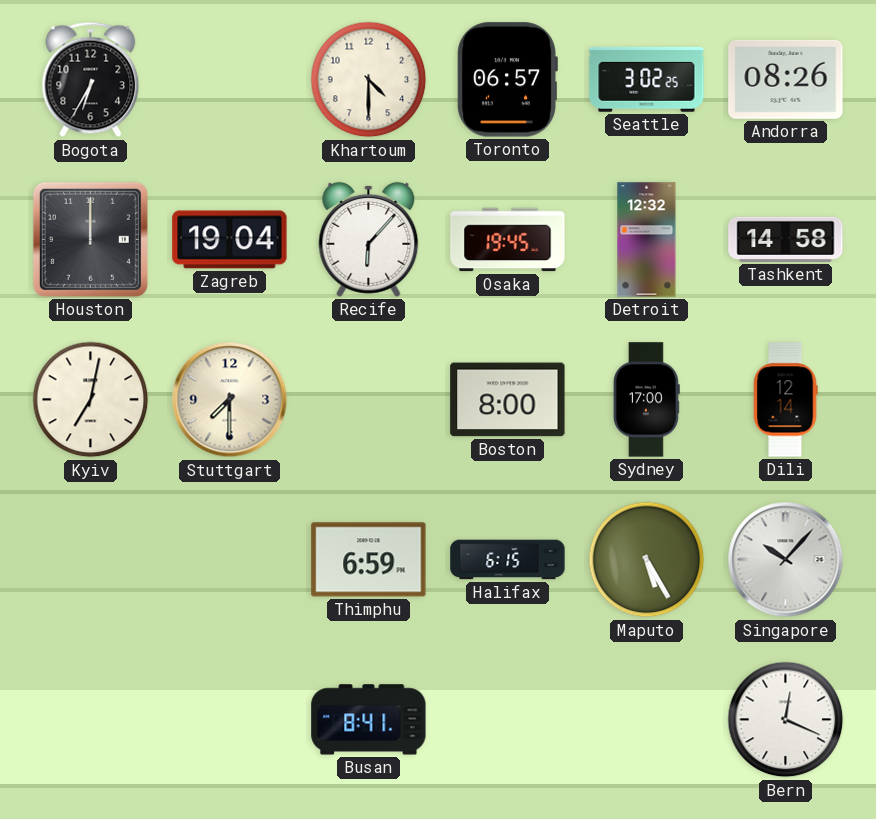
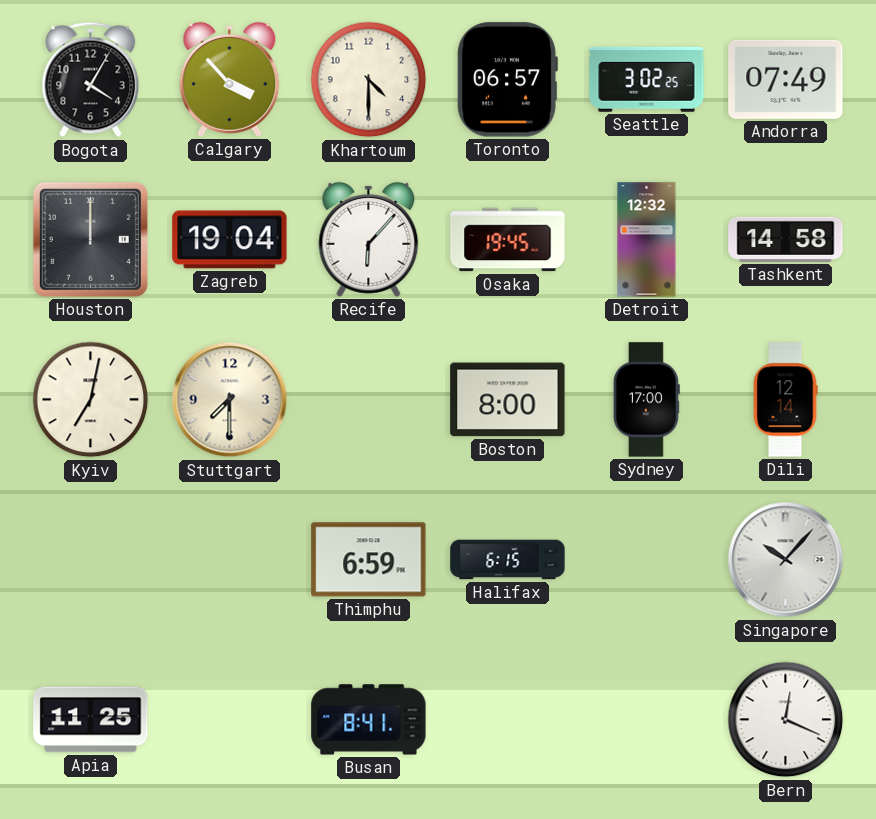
Bogota: 6:35 -> 4:05 (91, 80)
Calgary: none -> 3:53 (230, 79)
Andorra: 08:26 -> 07:49 (786, 79)
Maputo: 5:25 -> none (647, 560)
Apia: none -> 11:25 (91, 720)
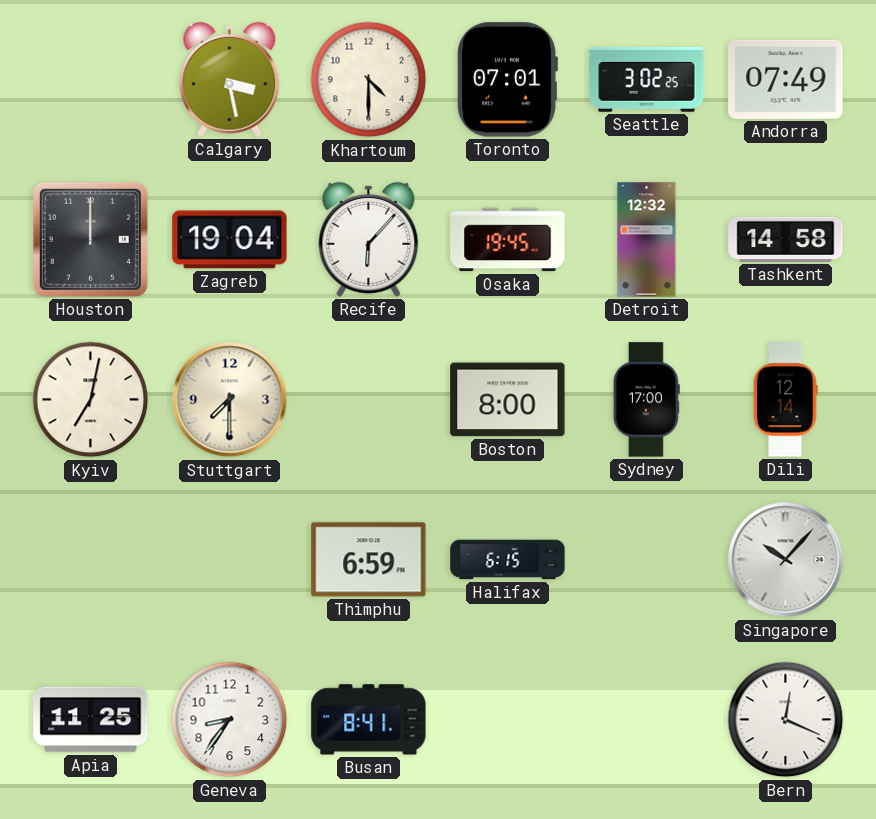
Bogota: 4:05 -> none (91, 80)
Calgary: 3:53 -> 3:28 (230, 79)
Toronto: 06:57 -> 07:01 (507, 80)
Geneva: none -> 8:36 (230, 720)
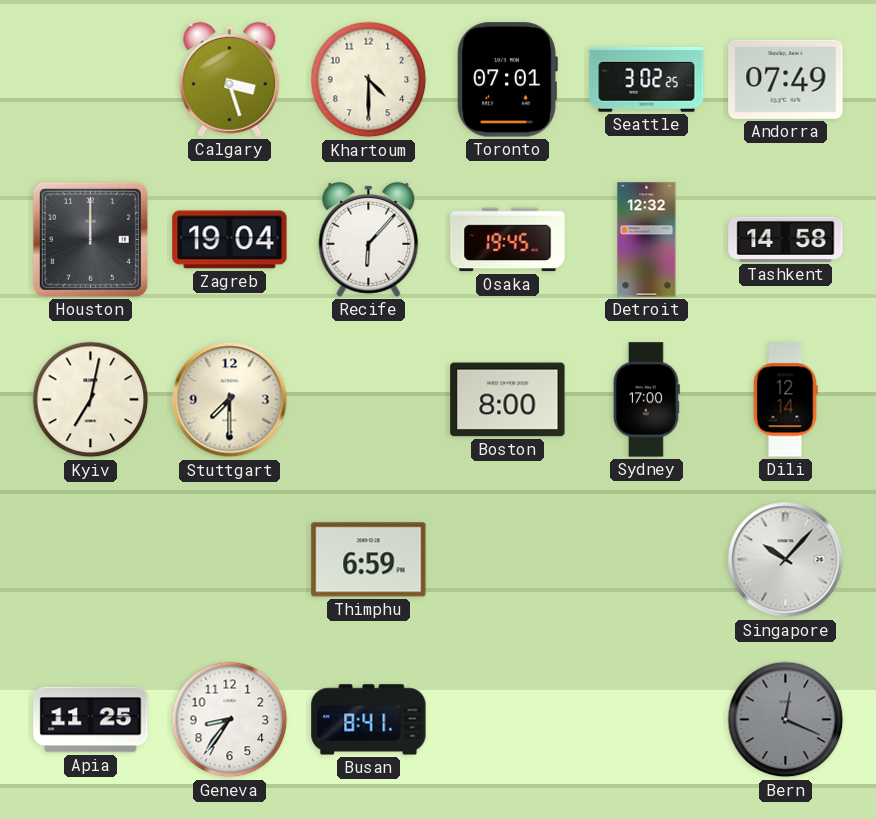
Calgary: 3:28 -> 3:27 (230, 79)
Halifax: 6:15 -> none (508, 560)
Bern dial: white -> grey (786, 720)
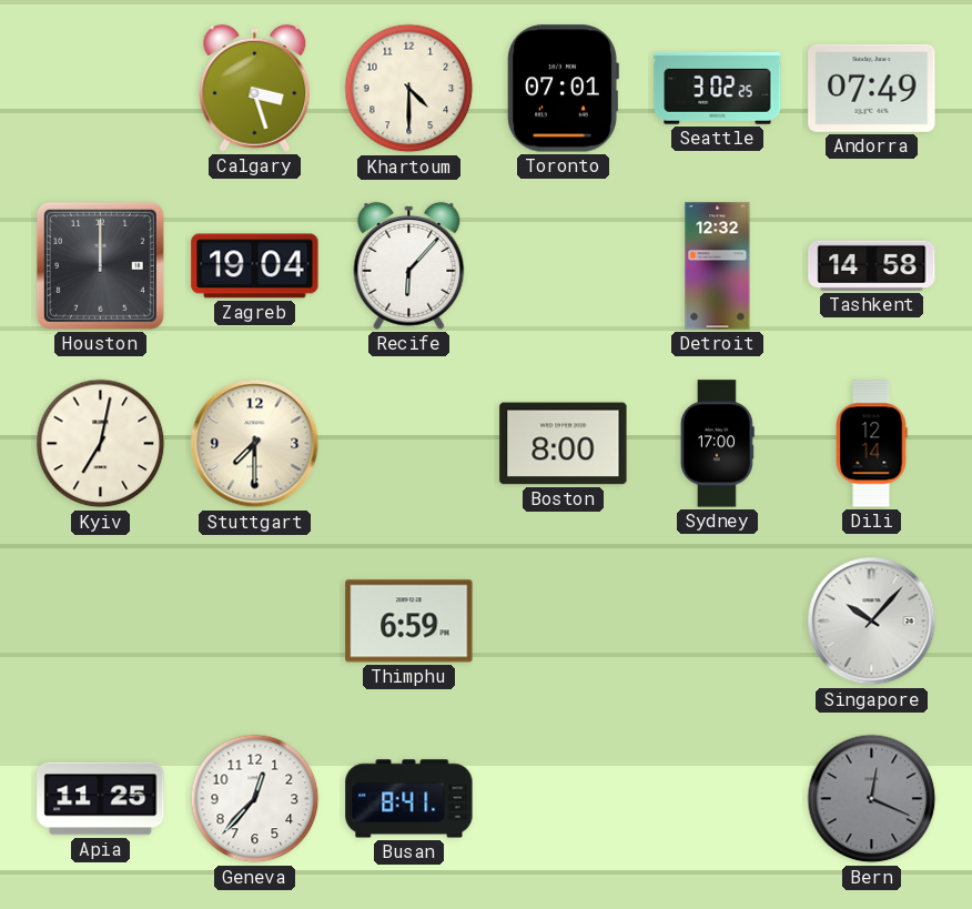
Osaka: 19:45 -> none (508, 240)
Geneva: 8:36 -> 12:37 (255, 799)
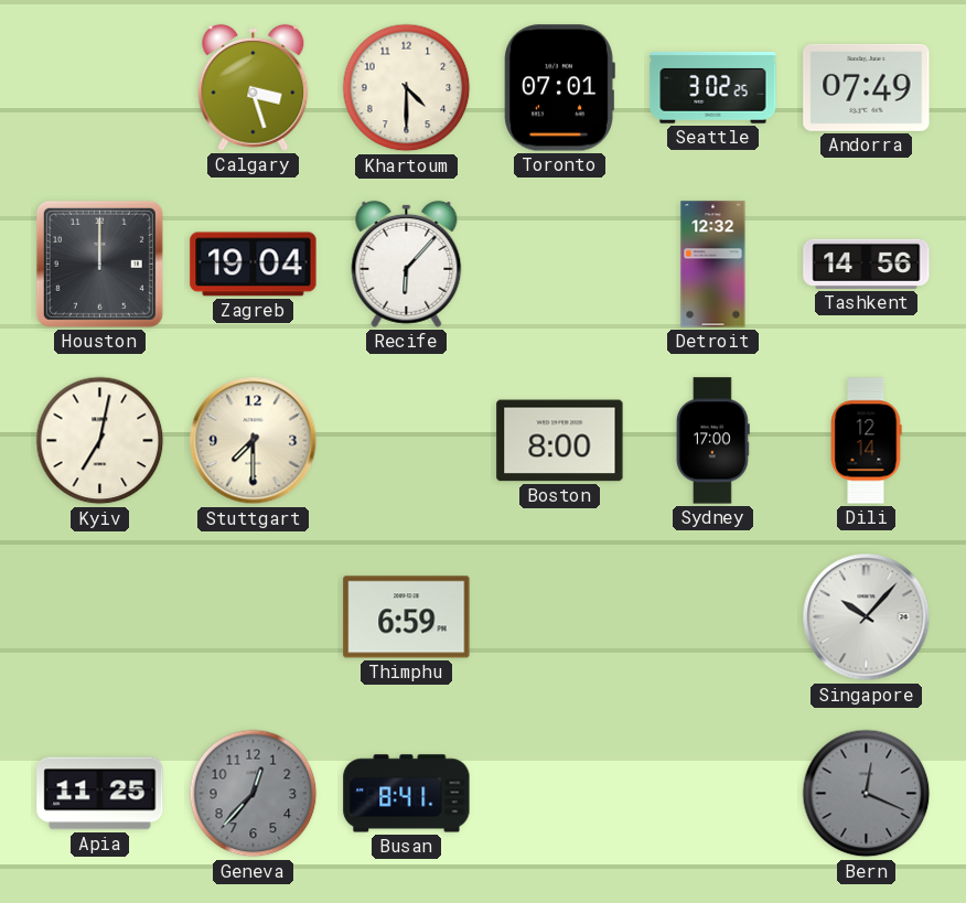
Tashkent: 14:58 -> 14:56 (867, 264)
Geneva dial: white -> grey (254, 794)
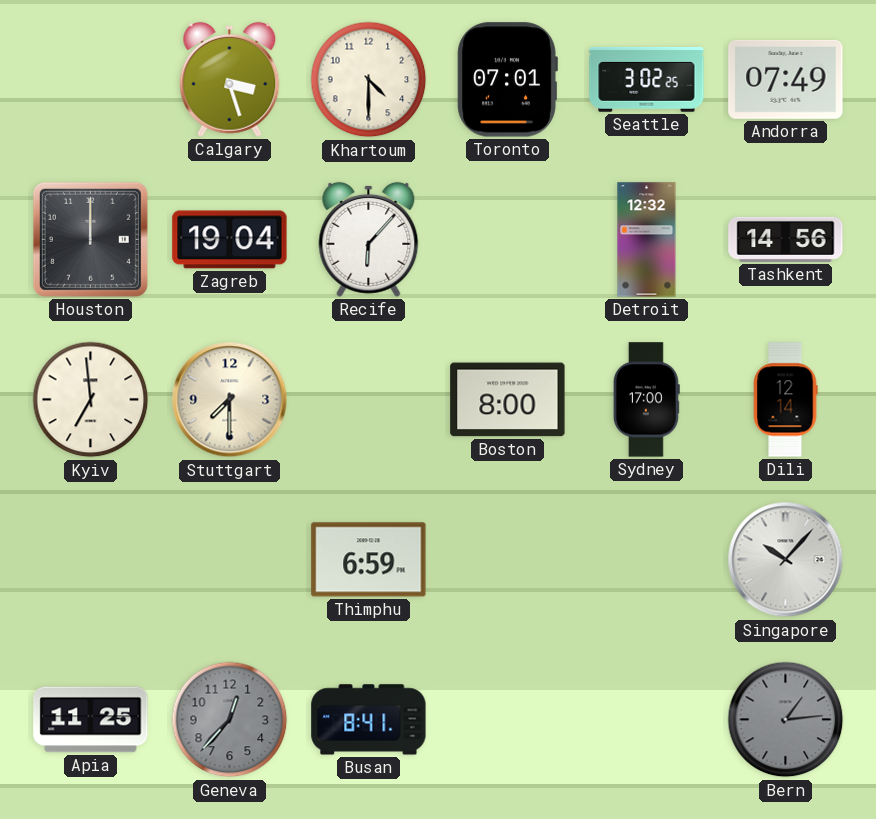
Kyiv: 7:02 -> 6:59 (91, 400)
Bern: 12:19 -> 1:14 (786, 720)
